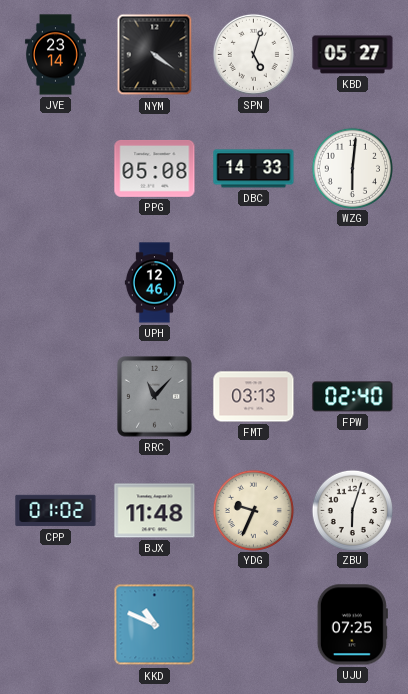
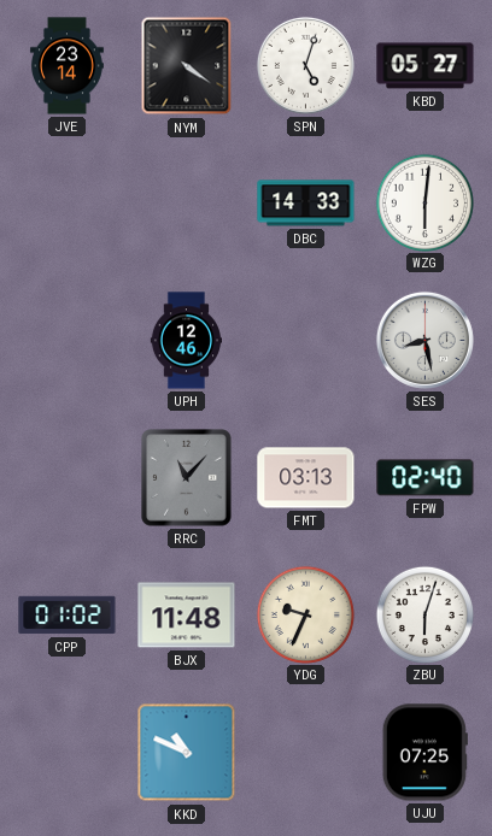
PPG: 05:08 -> none (155, 168)
SES: none -> 8:28 (424, 340)
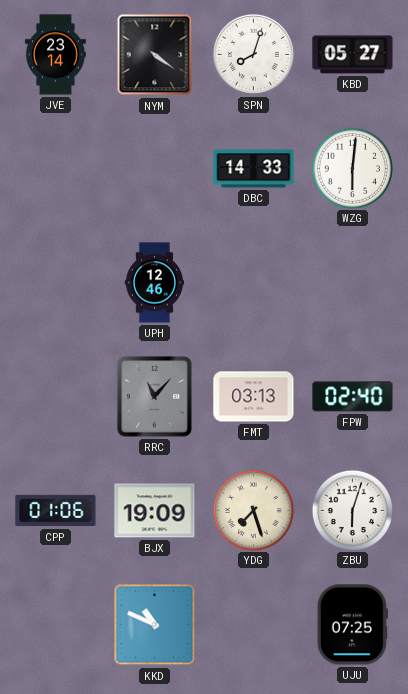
SPN: 5:03 -> 8:03 (253, 54)
SES: 8:28 -> none (424, 340)
CPP: 01:02 -> 01:06 (56, 511)
BJX: 11:48 -> 19:09 (155, 511)
YDG: 9:34 -> 7:27 (253, 510)
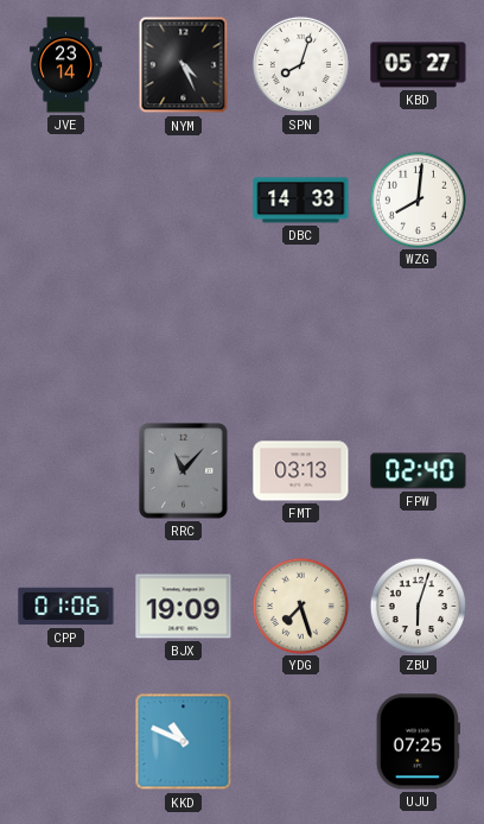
NYM: 4:21 -> 4:26 (184, 65)
WZG: 6:01 -> 8:01 (418, 199)
UPH: 12:46 -> none (154, 283)
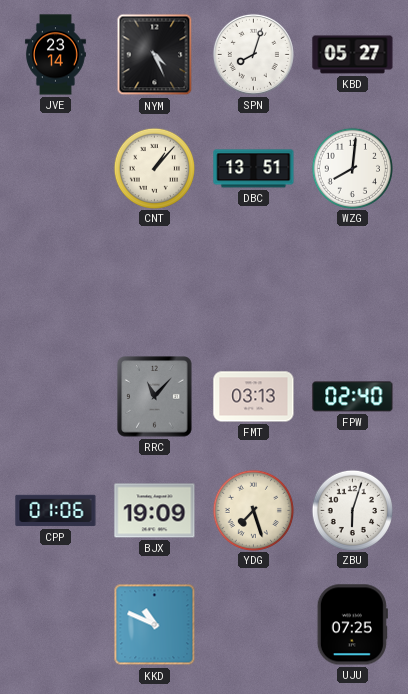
CNT: none -> 1:07 (154, 168)
DBC: 14:33 -> 13:51 (254, 169)
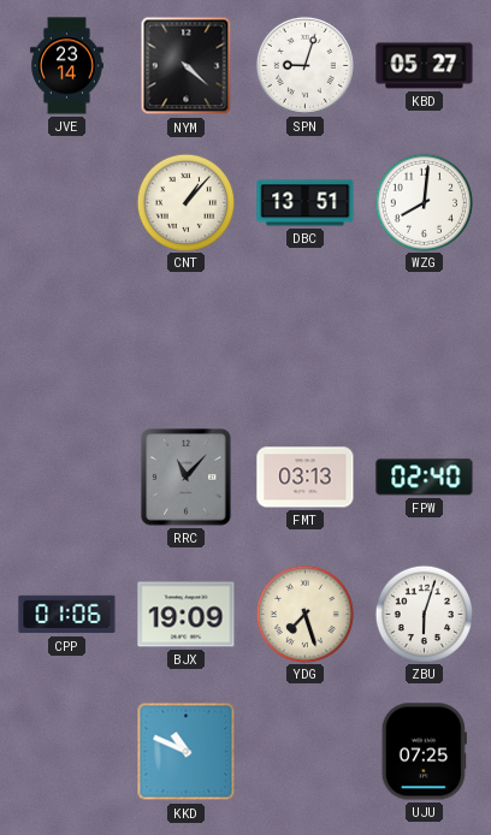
NYM: 4:26 -> 4:22 (187, 66)
SPN: 8:03 -> 9:03 (304, 65)
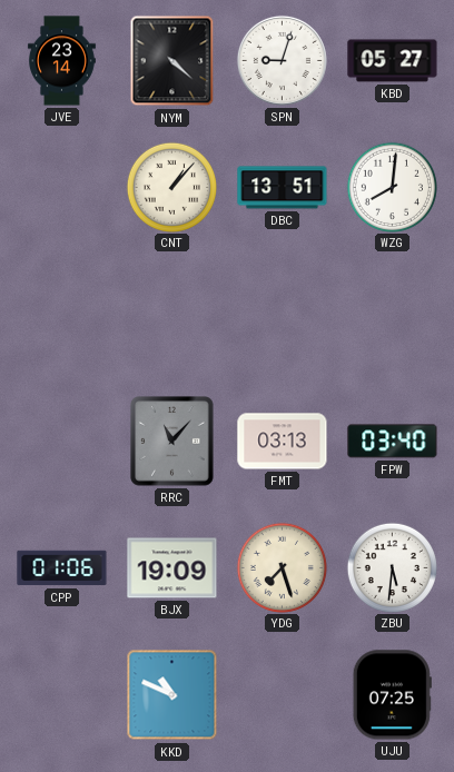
FPW: 02:40 -> 03:40 (393, 442)
ZBU: 6:03 -> 5:31 (392, 567)
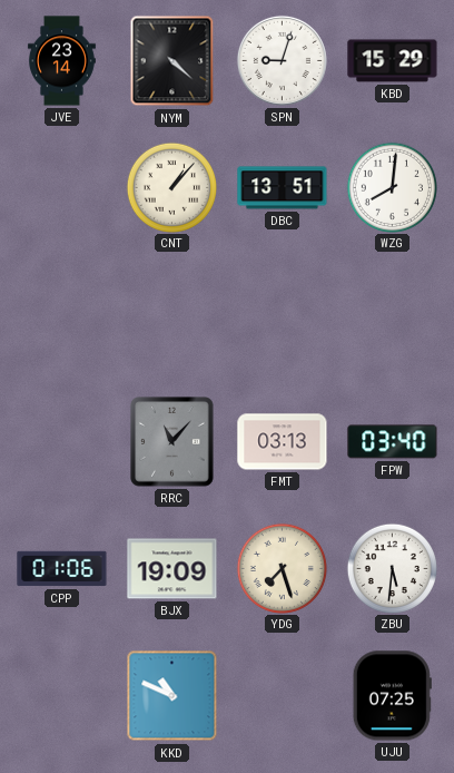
KBD: 05:27 -> 15:29 (393, 61)
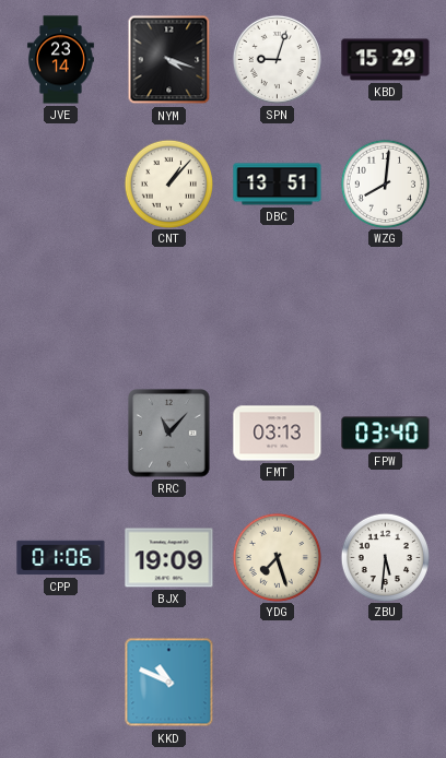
NYM: 4:22 -> 4:18 (169, 60)
UJU: 07:25 -> none (392, 696)
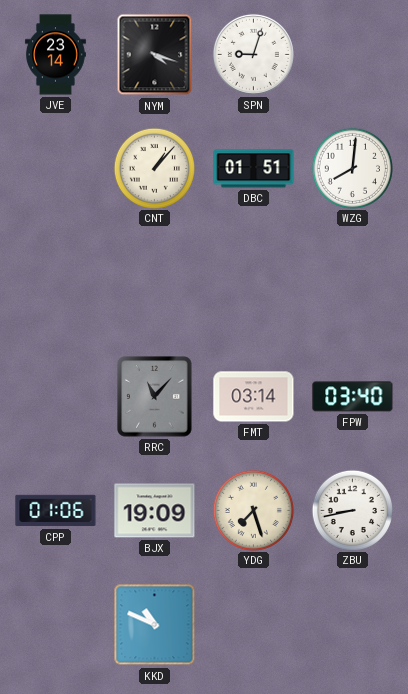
KBD: 15:29 -> none (386, 60)
DBC: 13:51 -> 01:51 (254, 169)
FMT: 03:13 -> 03:14 (254, 397)
ZBU: 5:31 -> 8:43 (352, 510)
